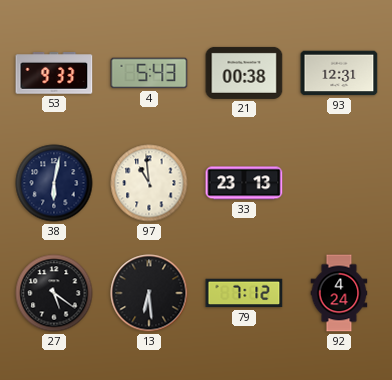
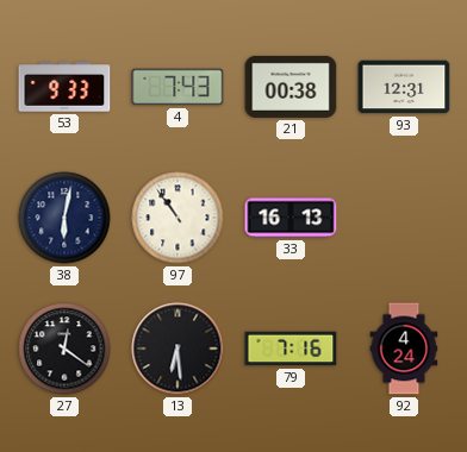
4: 5:43 -> 7:43 (178, 87)
97: 10:59 -> 10:54 (178, 218)
33: 23:13 -> 16:13 (291, 218)
27: 5:21 -> 12:21 (64, 349)
79: 7:12 -> 7:16 (291, 349)
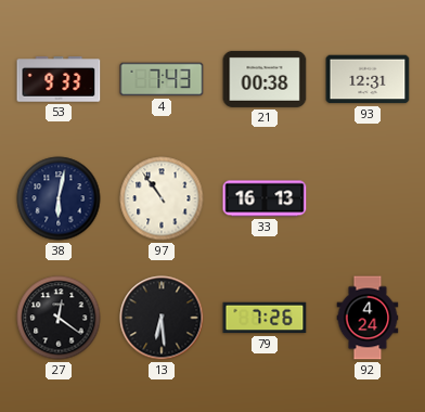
79: 7:16 -> 7:26 (265, 318)
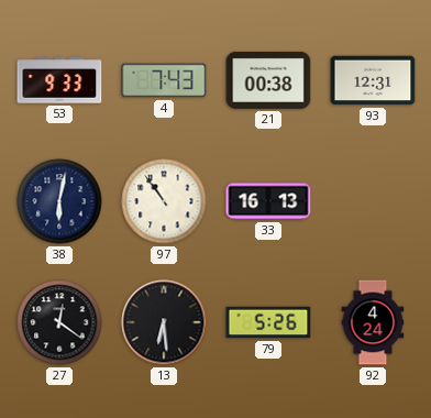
79: 7:26 -> 5:26 (268, 322)
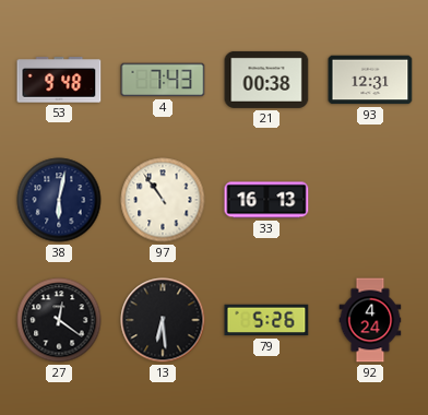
53: 9:33 -> 9:48 (59, 80)
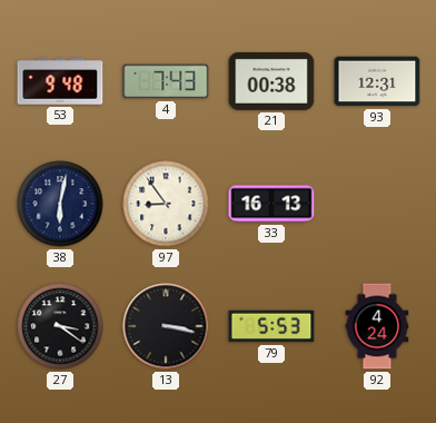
97: 10:54 -> 8:54 (166, 204)
27: 12:21 -> 3:21 (60, 326)
13: 6:29 -> 3:17 (166, 326)
79: 5:26 -> 5:53 (271, 326)
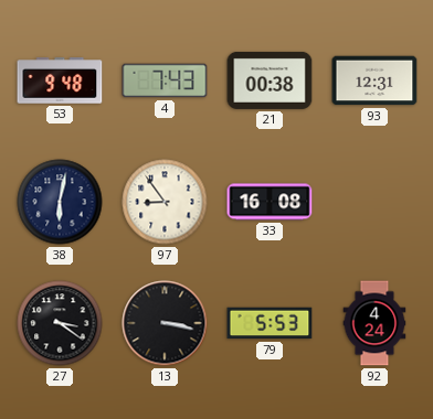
33: 16:13 -> 16:08 (270, 202)
